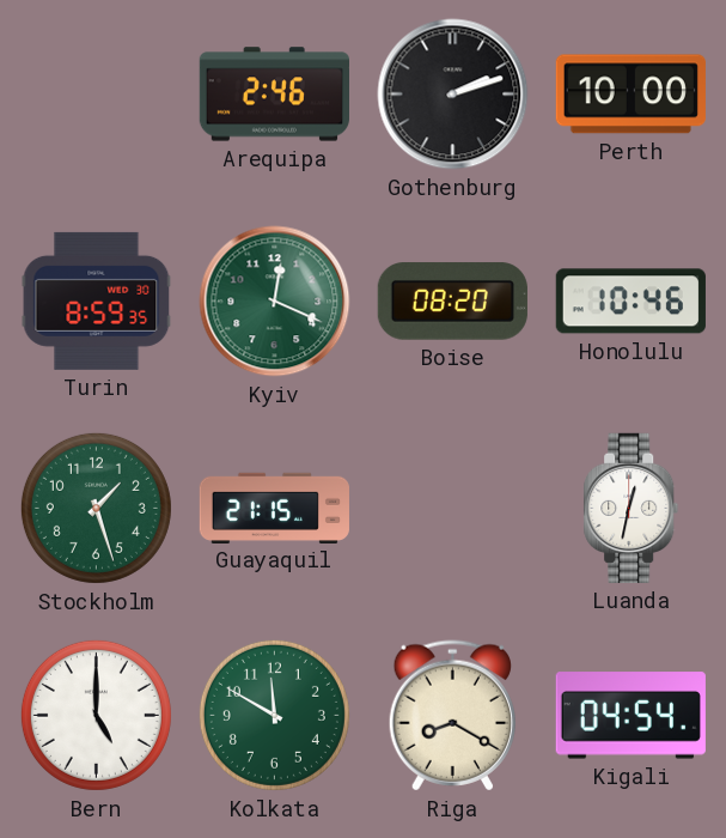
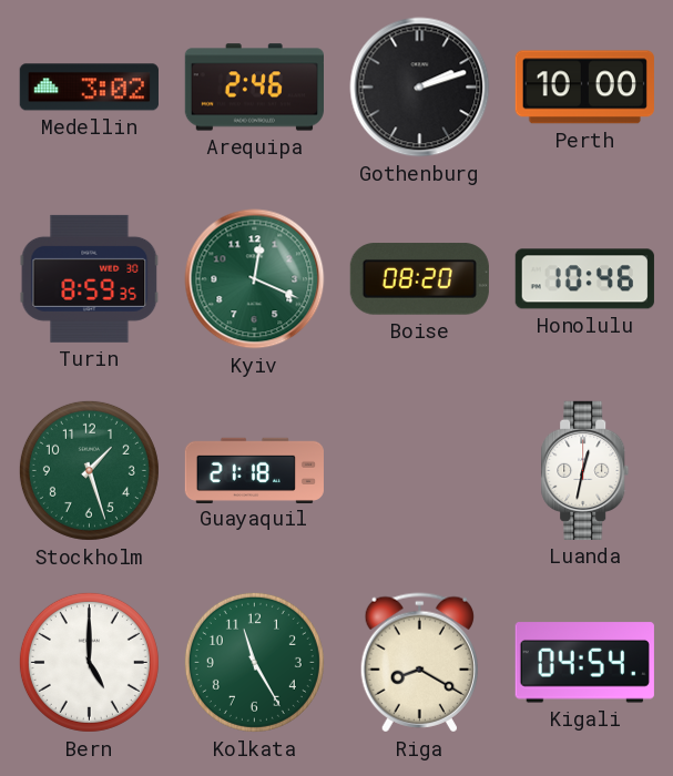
Medellin: none -> 3:02 (89, 88)
Guayaquil: 21:15 -> 21:18 (254, 470)
Kolkata: 11:50 -> 11:25 (254, 662)
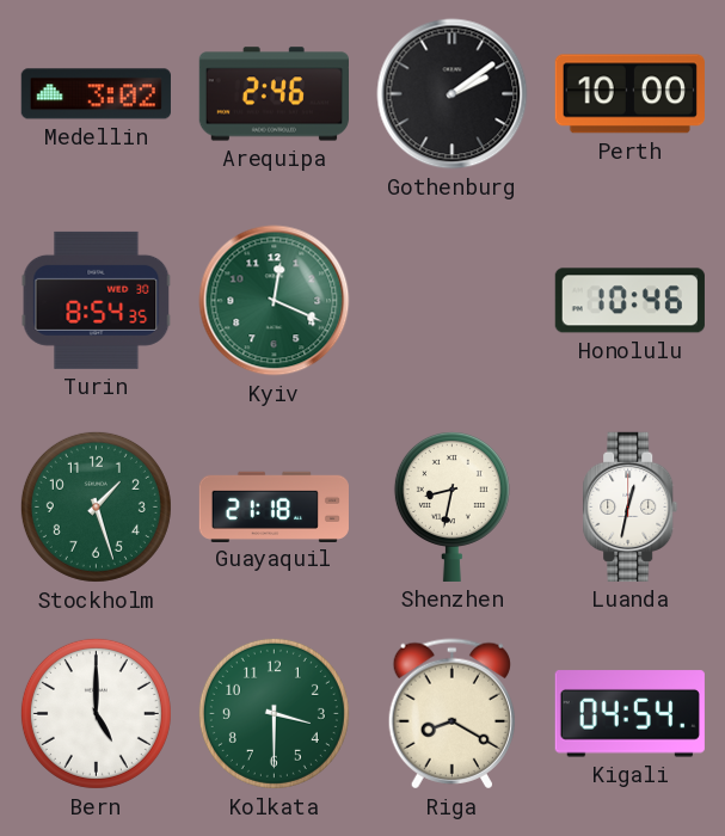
Gothenburg: 2:12 -> 2:09 (453, 94)
Turin: 8:59 -> 8:54 (97, 300)
Boise: 08:20 -> none (419, 279)
Shenzhen: none -> 8:32 (451, 506)
Kolkata: 11:25 -> 3:30 (274, 713)
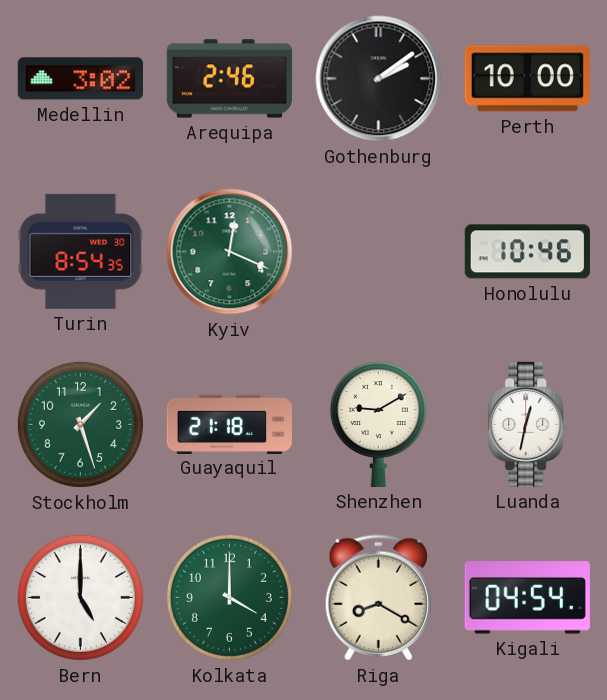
Shenzhen: 8:32 -> 9:10 (378, 424)
Kolkata: 3:30 -> 4:00 (229, 597)
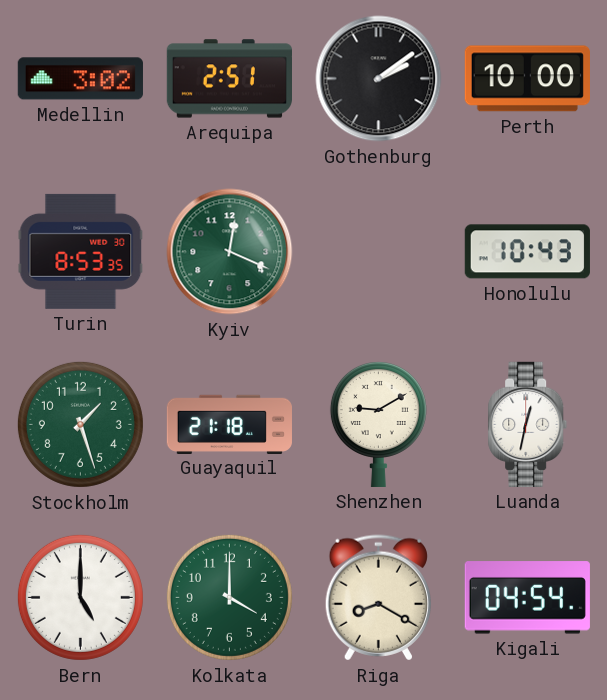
Arequipa: 2:46 -> 2:51 (229, 79)
Turin: 8:54 -> 8:53 (81, 251)
Honolulu: 10:46 -> 10:43 (527, 252)
